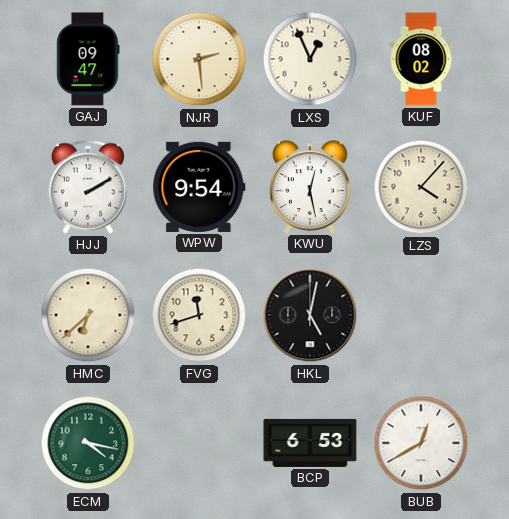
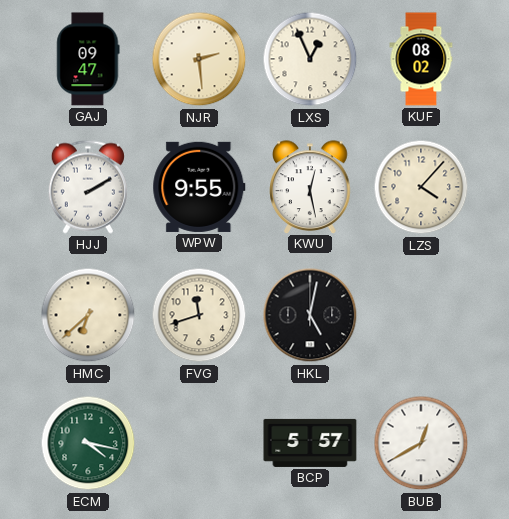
WPW: 9:54 -> 9:55 (199, 187)
BCP: 6:53 -> 5:57 (310, 443)
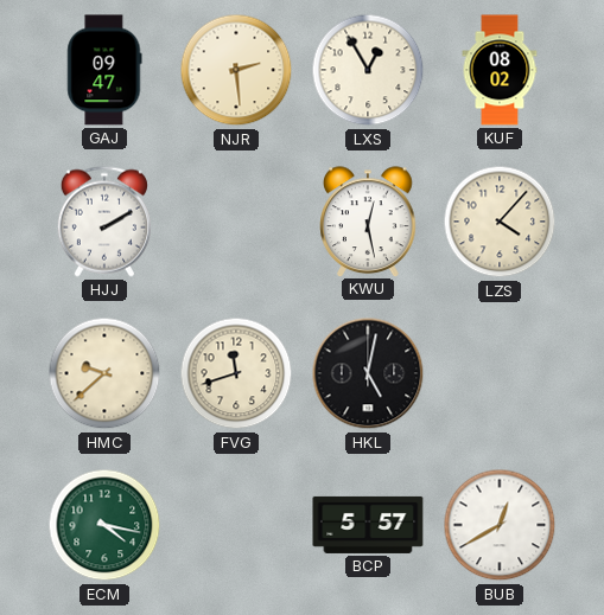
LXS: 12:56 -> 12:55 (368, 70)
WPW: 9:55 -> none (199, 187)
HMC: 6:38 -> 9:38 (104, 373)
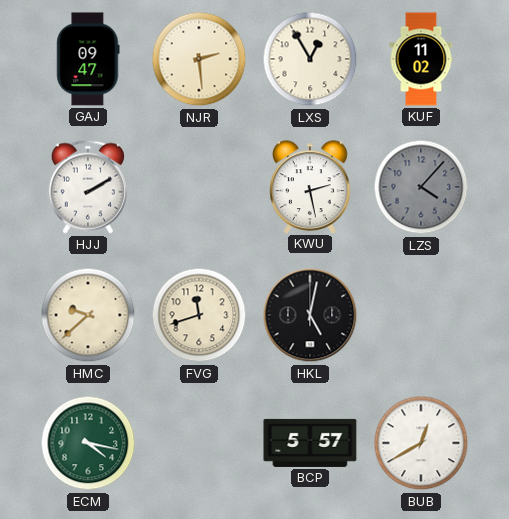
KUF: 08:02 -> 11:02 (421, 59)
KWU: 12:28 -> 2:28 (310, 187)
LZS dial: cream -> grey (421, 187)
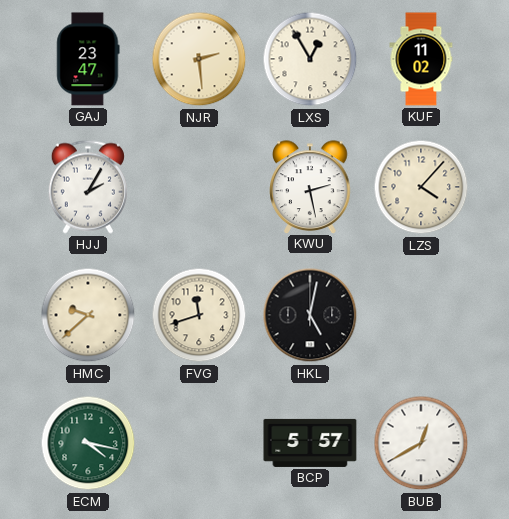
GAJ: 09:47 -> 23:47 (88, 59)
HJJ: 2:10 -> 2:05 (88, 187)
LZS dial: grey -> cream (421, 187)
